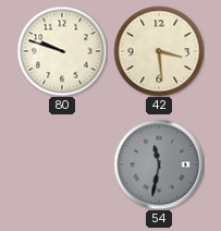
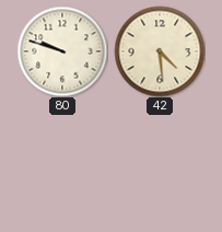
42: 3:29 -> 4:29 (160, 51)
54: 11:32 -> none (159, 165)
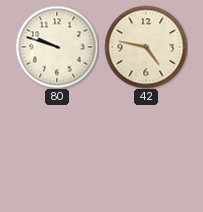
42: 4:29 -> 4:47 (146, 47)
